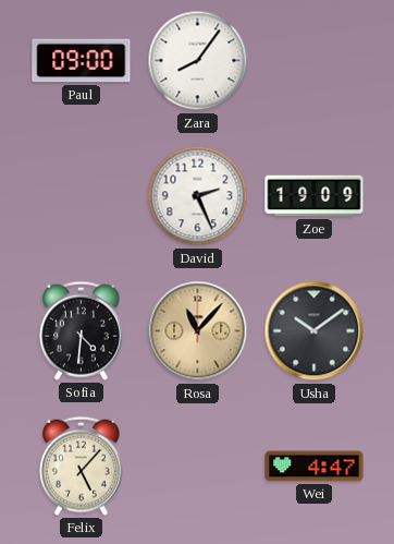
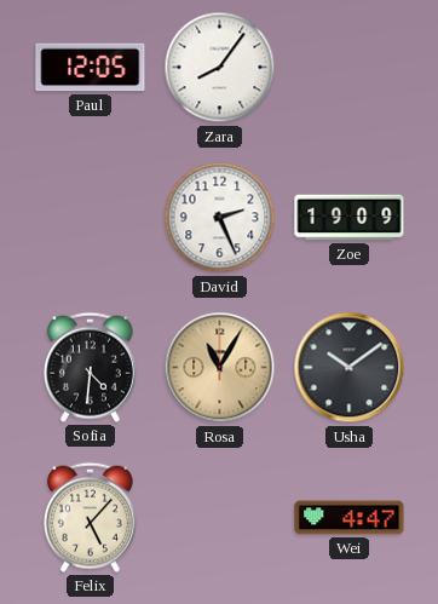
Paul: 09:00 -> 12:05 (91, 68)
Rosa: 11:07 -> 11:05 (220, 368)
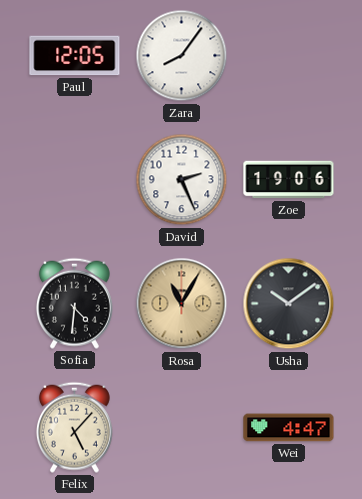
Zoe: 19:09 -> 19:06 (289, 180)
